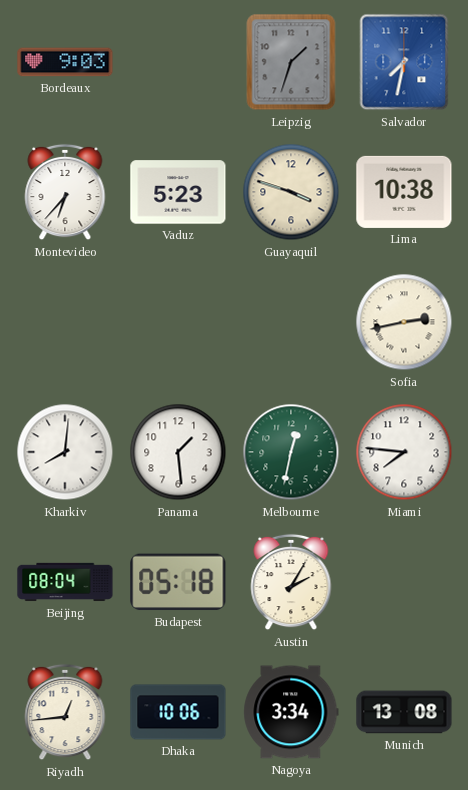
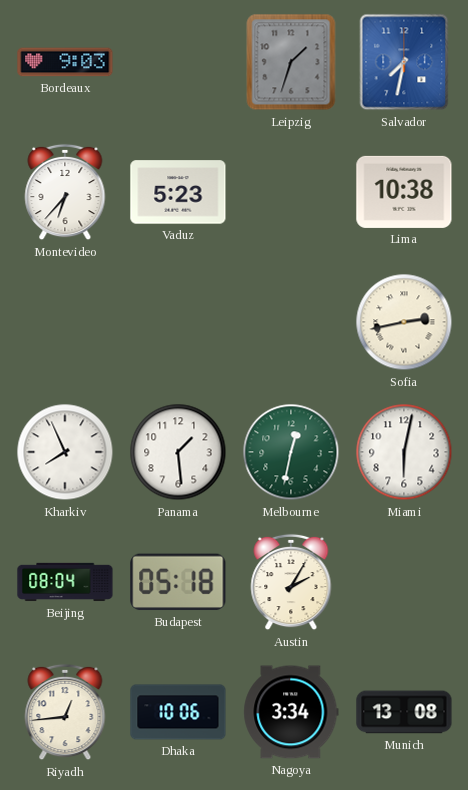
Guayaquil: 3:48 -> none (291, 192)
Kharkiv: 8:01 -> 7:56 (65, 452)
Miami: 7:46 -> 6:02 (404, 452)
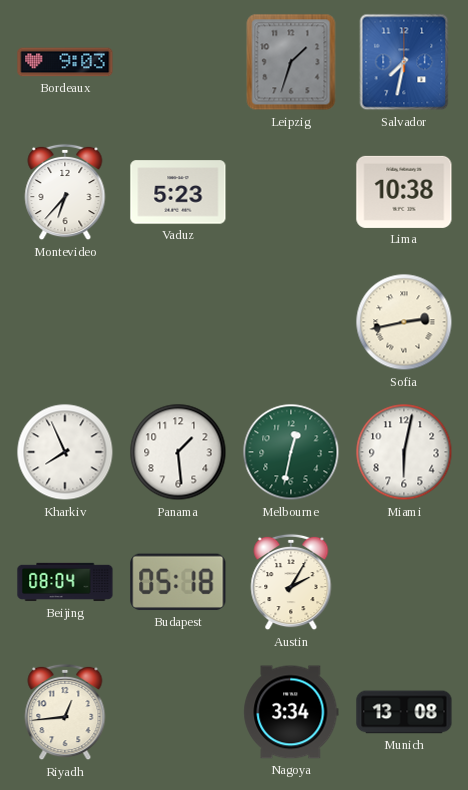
Dhaka: 10:06 -> none (178, 712)
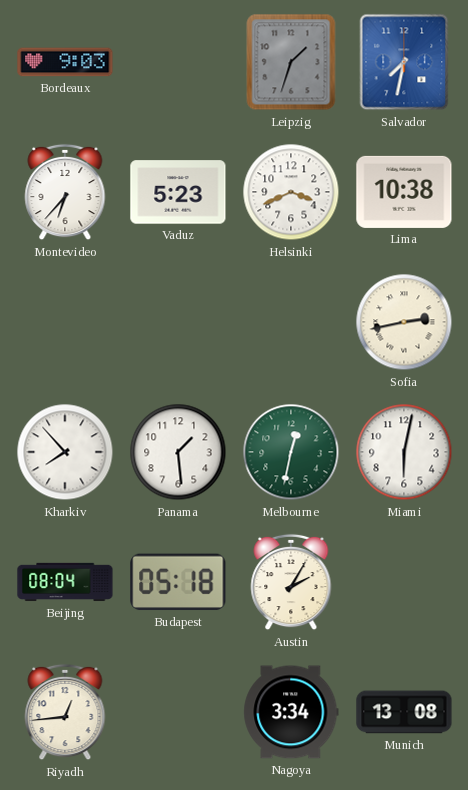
Helsinki: none -> 3:41 (291, 192)
Kharkiv: 7:56 -> 7:53 (65, 452)
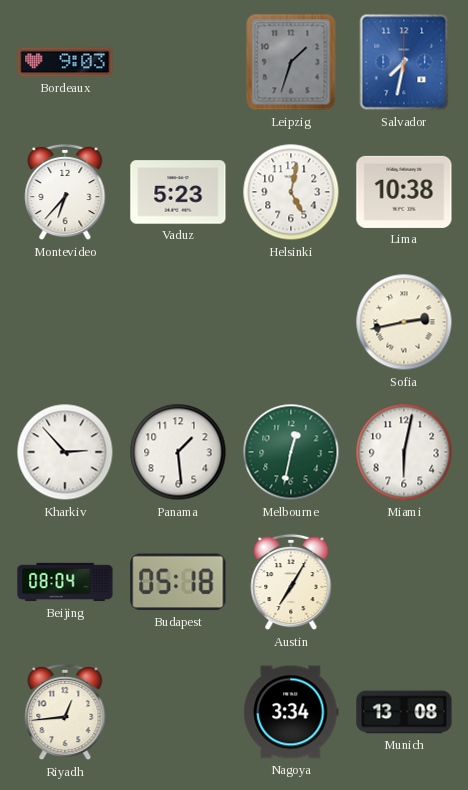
Helsinki: 3:41 -> 5:02 (291, 192)
Kharkiv: 7:53 -> 2:53 (65, 452)
Austin: 2:05 -> 7:05 (291, 582)
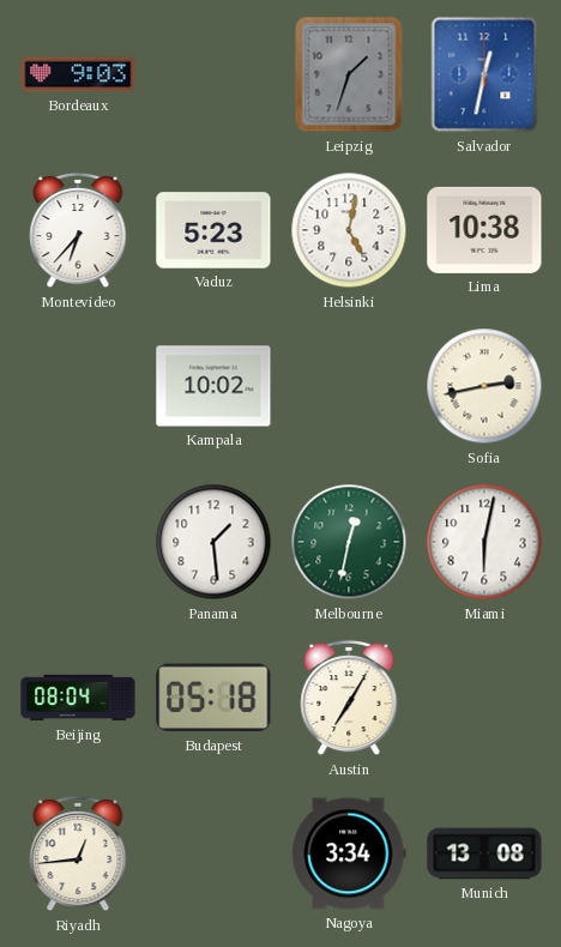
Salvador: 7:32 -> 12:32 (484, 74)
Kampala: none -> 10:02 (213, 386)
Kharkiv: 2:53 -> none (65, 452)
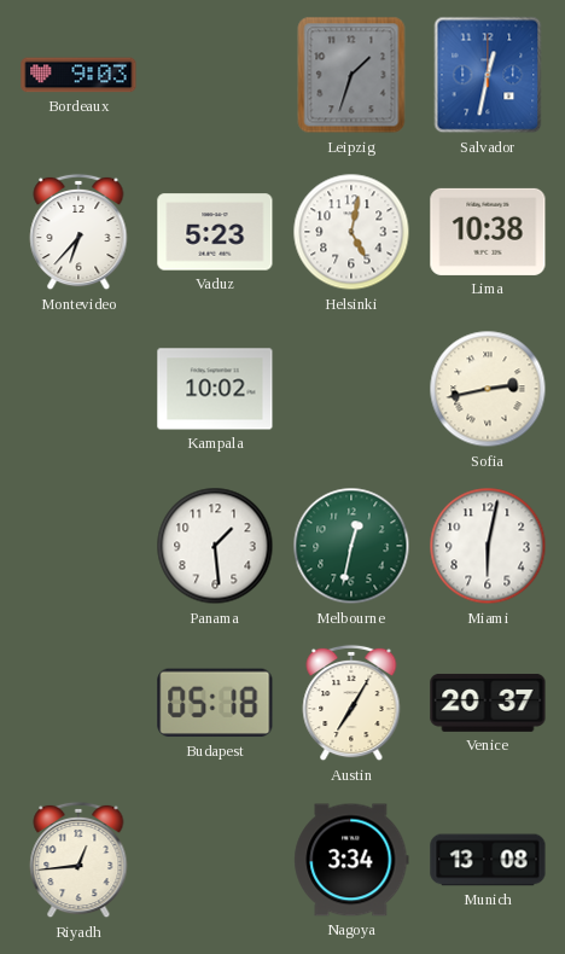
Beijing: 08:04 -> none (78, 698)
Venice: none -> 20:37 (488, 703)
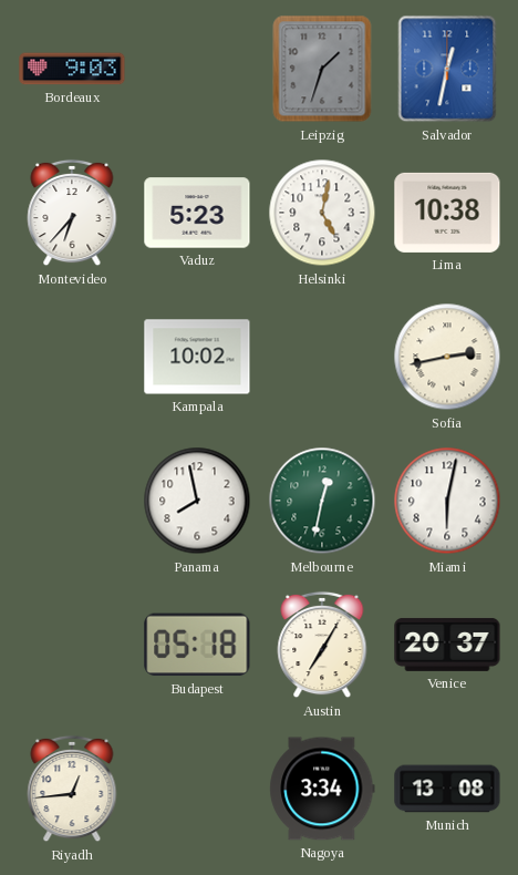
Panama: 1:29 -> 7:58 (197, 501)
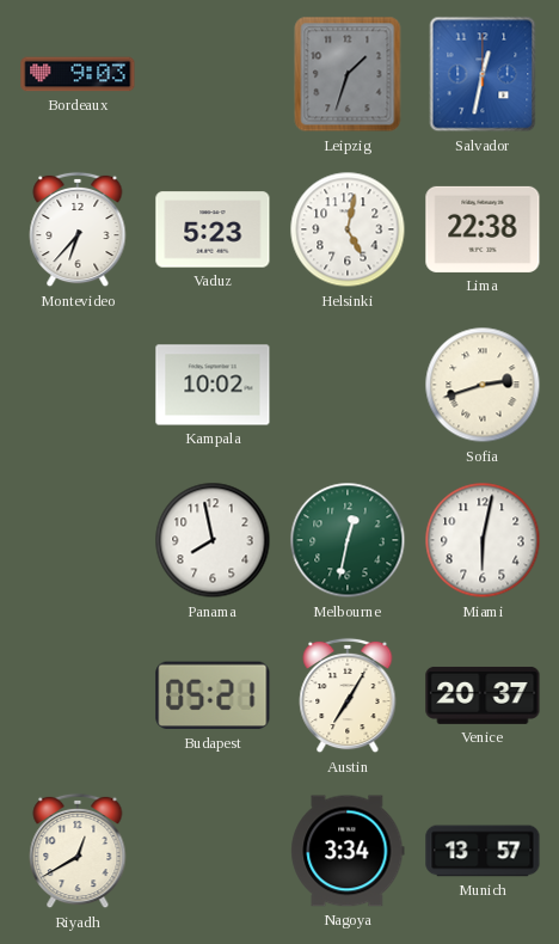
Lima: 10:38 -> 22:38 (483, 229)
Sofia: 2:43 -> 2:42 (483, 385)
Budapest: 05:18 -> 05:21 (213, 695)
Riyadh: 12:44 -> 12:40 (78, 851)
Munich: 13:08 -> 13:57 (483, 851)
